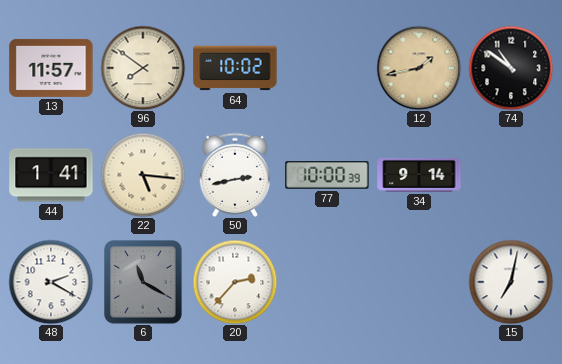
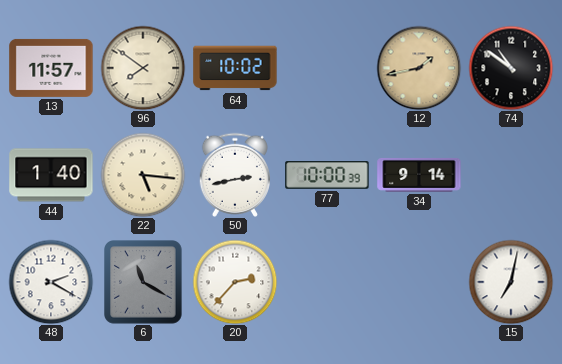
44: 1:41 -> 1:40 (51, 175)
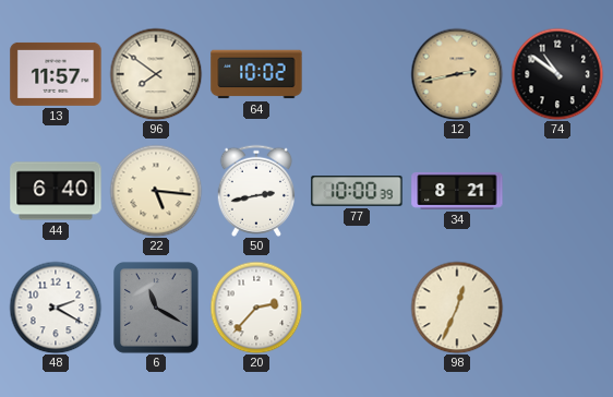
12: 1:43 -> 2:43 (457, 74)
44: 1:40 -> 6:40 (56, 191)
34: 9:14 -> 8:21 (457, 191)
98: none -> 12:34 (457, 308)
15: 7:02 -> none (511, 282)
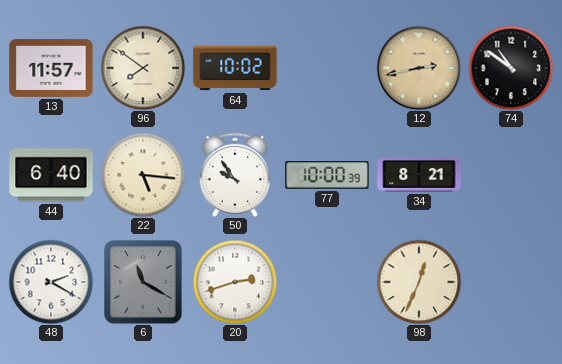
50: 2:43 -> 9:54 (234, 175)
20: 2:37 -> 2:42 (235, 282)
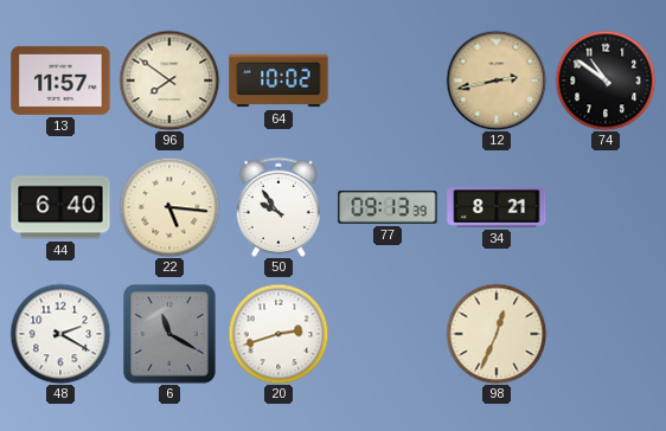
77: 10:00 -> 09:13 (388, 207)
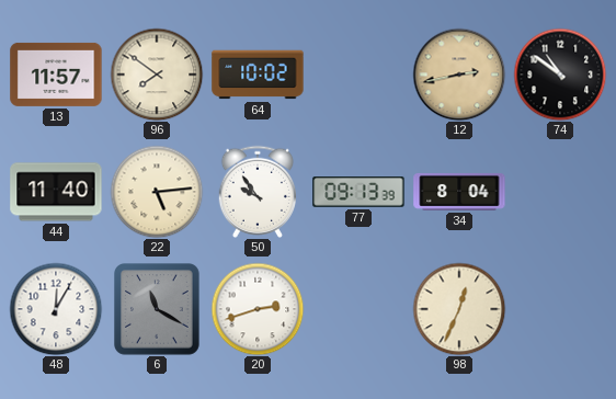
44: 6:40 -> 11:40 (56, 192)
22: 5:16 -> 5:14 (157, 192)
34: 8:21 -> 8:04 (459, 192)
48: 2:20 -> 12:05 (56, 309)
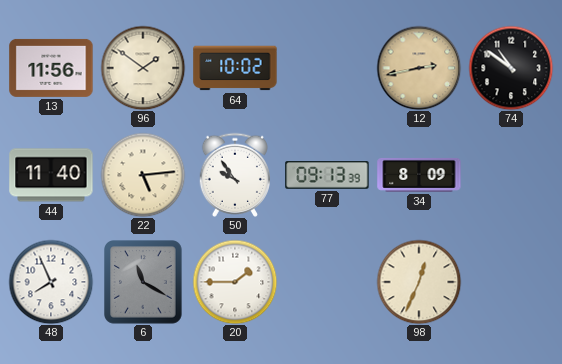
13: 11:57 -> 11:56 (51, 68)
96: 7:51 -> 1:51 (143, 68)
34: 8:04 -> 8:09 (419, 175)
48: 12:05 -> 7:56 (51, 282)
20: 2:42 -> 1:45 (235, 282)
